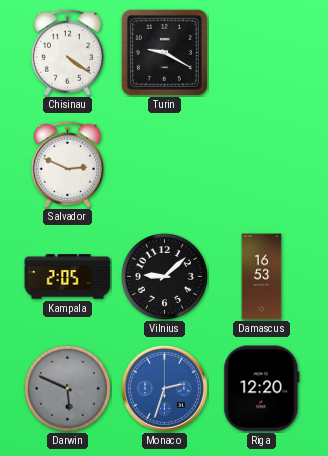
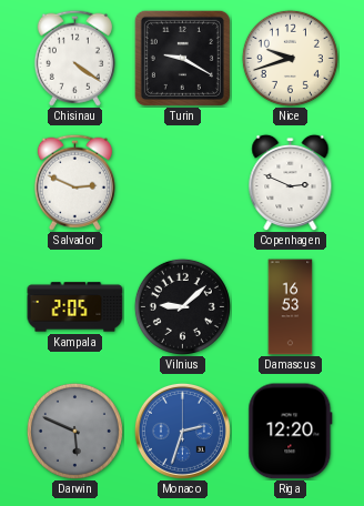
Nice: none -> 9:42 (290, 58)
Copenhagen: none -> 2:49 (291, 182)
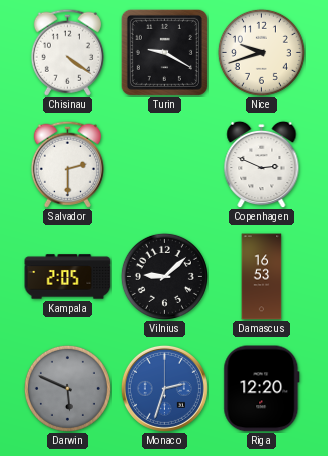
Salvador: 2:49 -> 2:30 (67, 164)
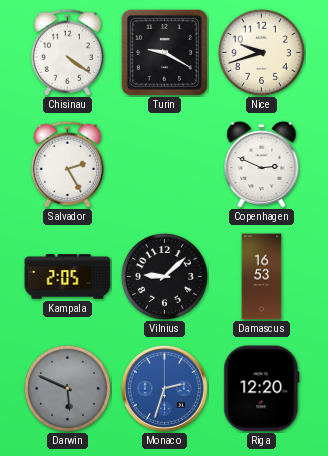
Salvador: 2:30 -> 2:25 (67, 164)
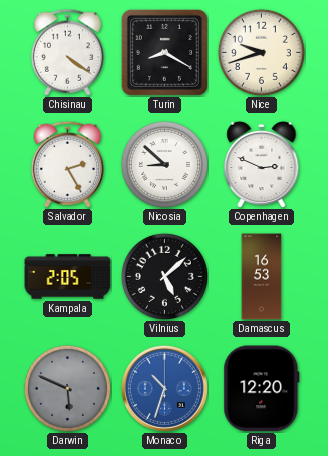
Turin: 9:20 -> 8:20 (164, 52)
Nicosia: none -> 8:52 (164, 164)
Vilnius: 9:08 -> 5:08 (164, 276)
Monaco: 2:33 -> 10:33 (164, 388)
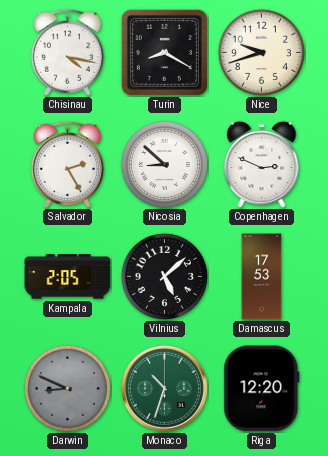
Chisinau: 4:21 -> 4:17 (67, 52)
Damascus: 16:53 -> 17:53 (262, 277)
Darwin: 5:49 -> 8:49 (67, 388)
Monaco dial: blue -> green (164, 388)
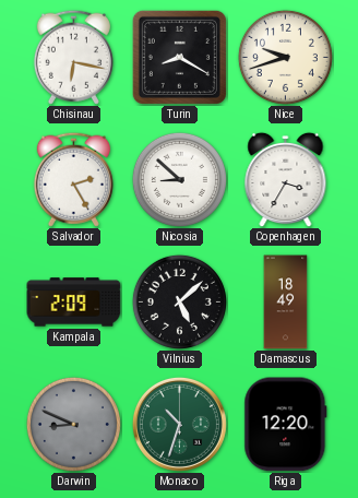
Chisinau: 4:17 -> 6:17 (73, 57)
Copenhagen: 2:49 -> 3:35 (286, 179)
Kampala: 2:05 -> 2:09 (74, 303)
Damascus: 17:53 -> 18:49 (286, 303)
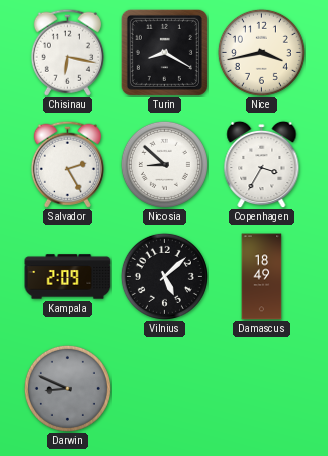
Nice: 9:42 -> 3:43 (261, 52)
Monaco: 10:33 -> none (179, 424)
Riga: 12:20 -> none (286, 425)
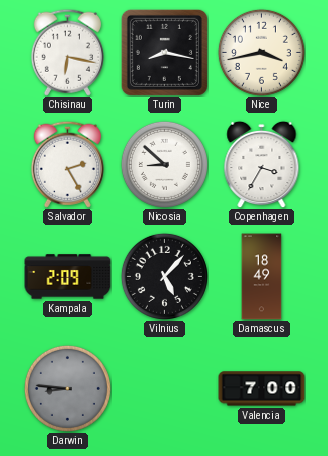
Turin: 8:20 -> 8:17 (164, 52)
Vilnius: 5:08 -> 5:07 (164, 276)
Darwin: 8:49 -> 8:46 (67, 388)
Valencia: none -> 7:00 (262, 389)
